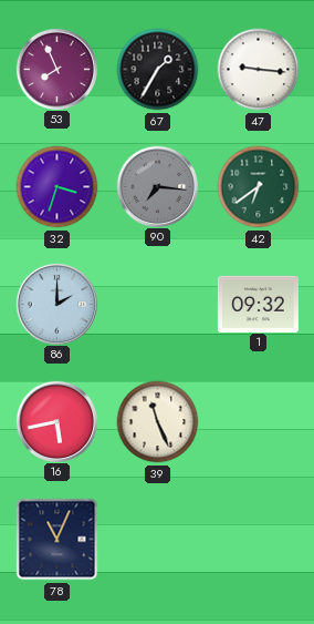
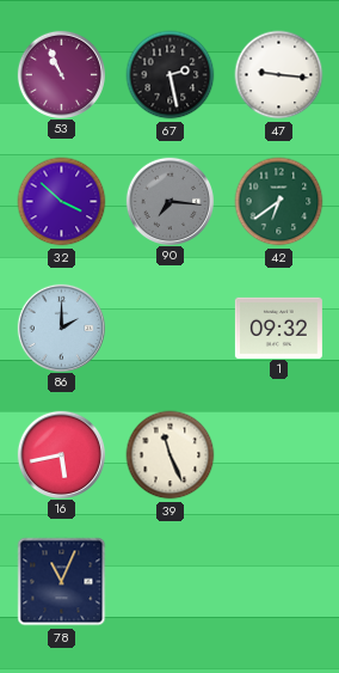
53: 7:56 -> 10:56 (61, 74)
67: 1:35 -> 2:28 (171, 75)
32: 3:33 -> 3:52 (62, 202)
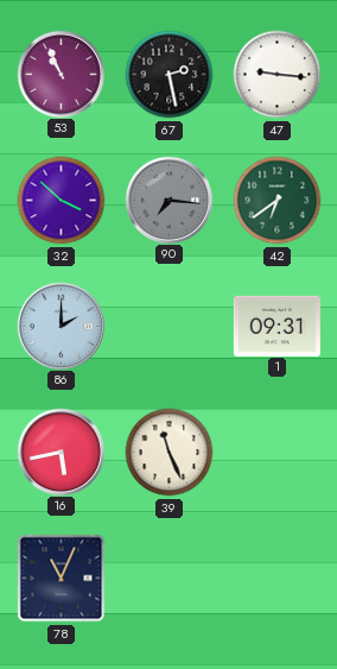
1: 09:32 -> 09:31 (276, 326)
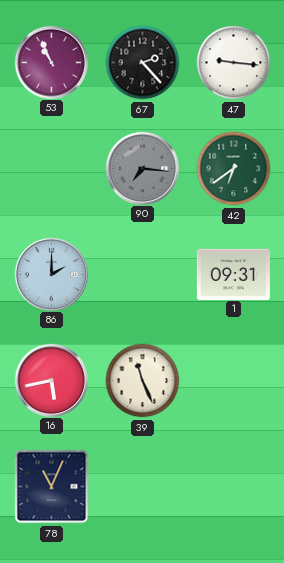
67: 2:28 -> 2:23 (143, 63)
32: 3:52 -> none (62, 201)
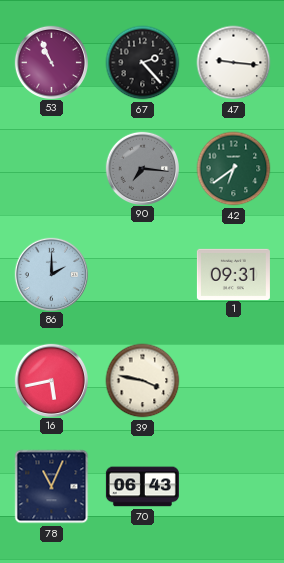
39: 11:26 -> 3:47 (143, 381)
70: none -> 06:43 (142, 487)
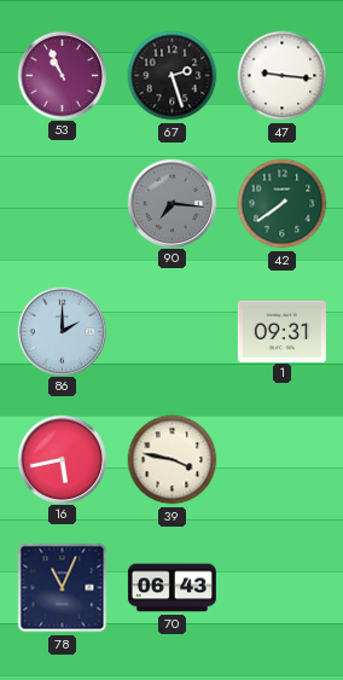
67: 2:23 -> 2:27 (173, 76)
42: 6:39 -> 7:39 (283, 204)
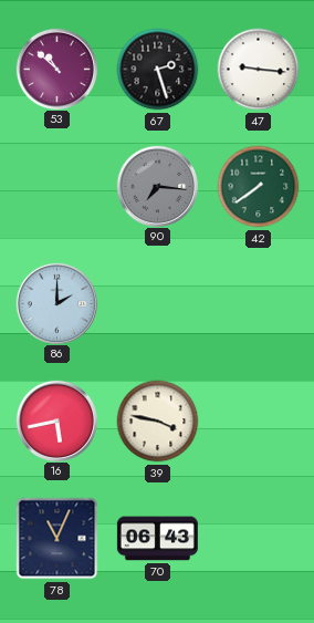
53: 10:56 -> 10:52 (56, 69)
1: 09:31 -> none (281, 331)
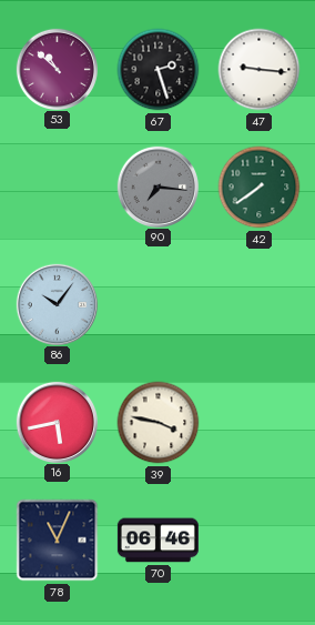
86: 2:00 -> 10:06 (57, 304)
70: 06:43 -> 06:46 (157, 541)
